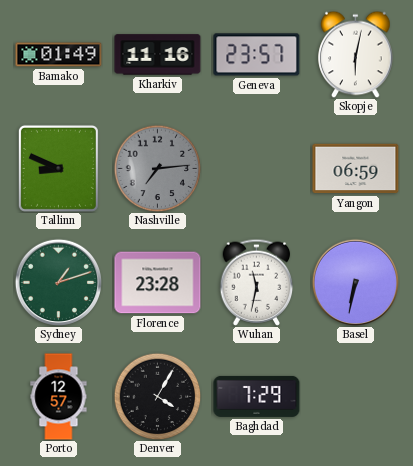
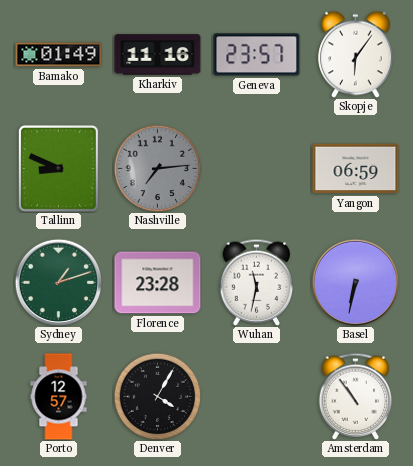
Skopje: 6:02 -> 6:06 (356, 54)
Baghdad: 7:29 -> none (257, 396)
Amsterdam: none -> 10:54 (356, 396)
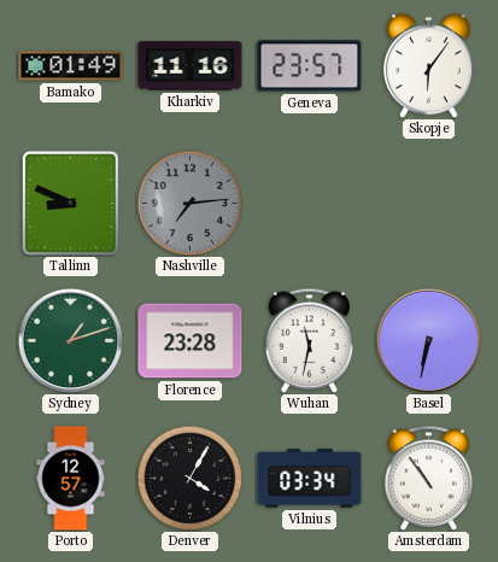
Yangon: 06:59 -> none (356, 169)
Vilnius: none -> 03:34 (310, 479)
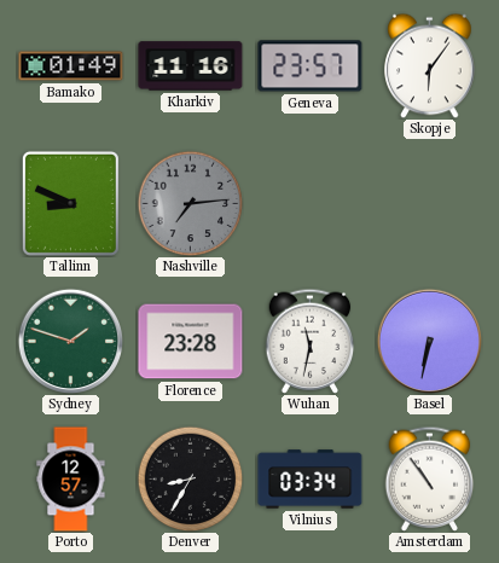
Sydney: 1:12 -> 1:48 (70, 341)
Denver: 4:05 -> 8:35 (190, 478)
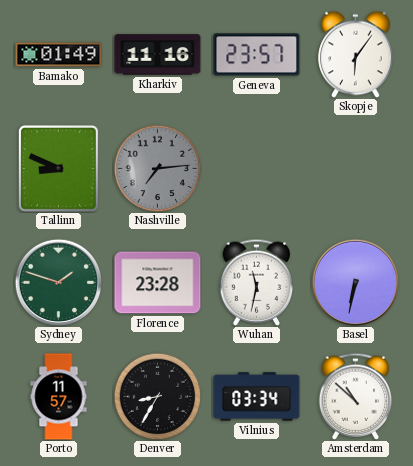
Porto: 12:57 -> 11:57 (59, 397)
Amsterdam: 10:54 -> 10:52 (356, 396)
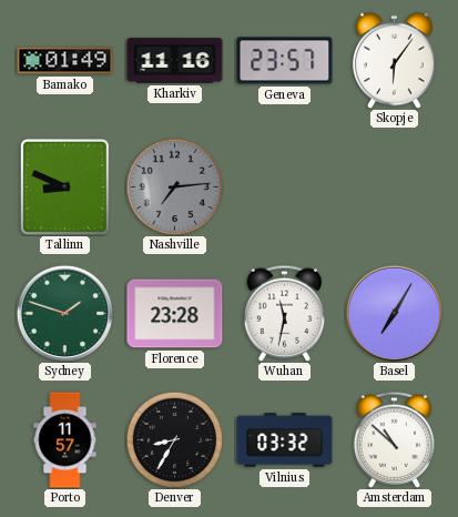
Basel: 6:32 -> 7:05 (394, 313)
Vilnius: 03:34 -> 03:32 (285, 440)
